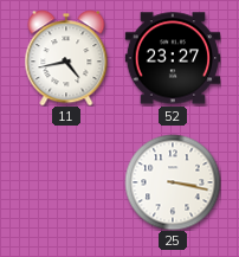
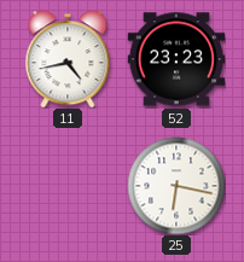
52: 23:27 -> 23:23 (176, 59)
25: 3:17 -> 6:17 (176, 186)
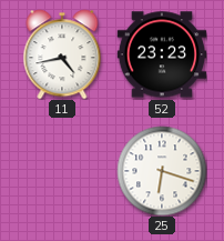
25: 6:17 -> 6:18 (162, 171)
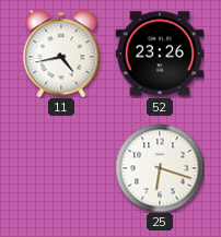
52: 23:23 -> 23:26 (160, 54)
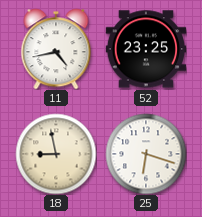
52: 23:26 -> 23:25 (146, 49)
18: none -> 8:58 (56, 154)
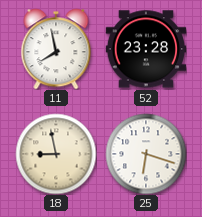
11: 4:43 -> 7:58 (56, 49)
52: 23:25 -> 23:28 (146, 49)
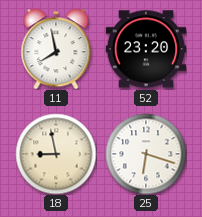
52: 23:28 -> 23:20 (146, 49)
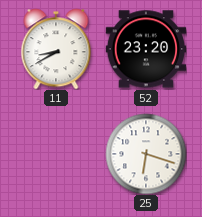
11: 7:58 -> 8:40 (56, 49)
18: 8:58 -> none (56, 154)
